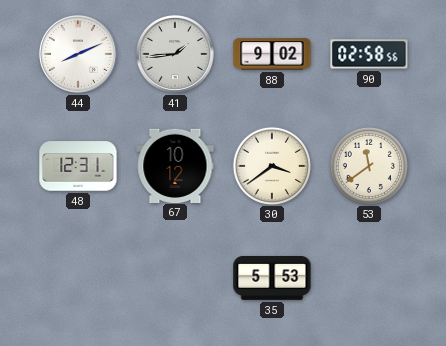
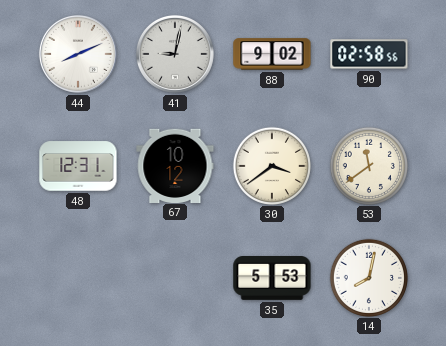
41: 1:44 -> 9:02 (175, 54)
14: none -> 8:02 (368, 277)
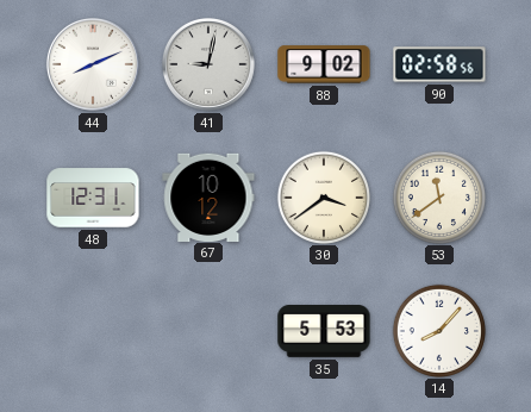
14: 8:02 -> 8:07 (438, 330)
